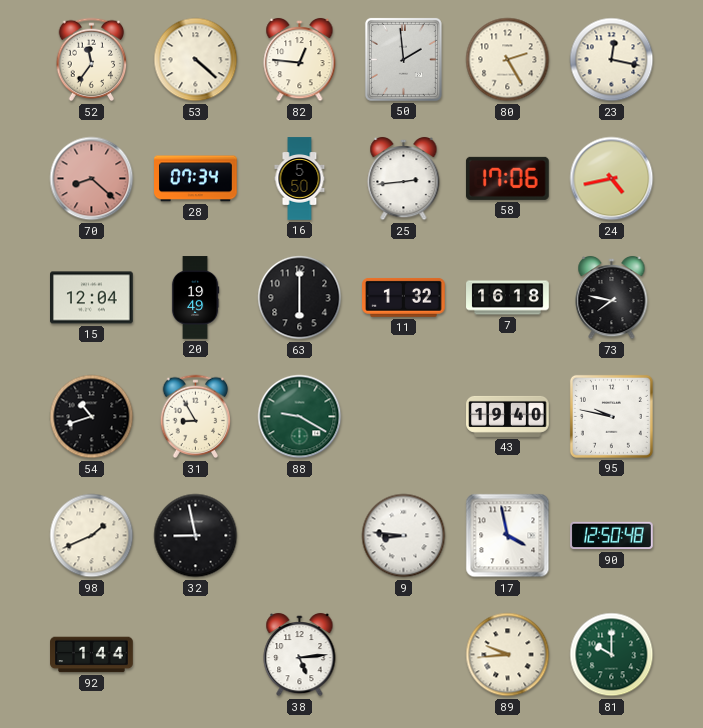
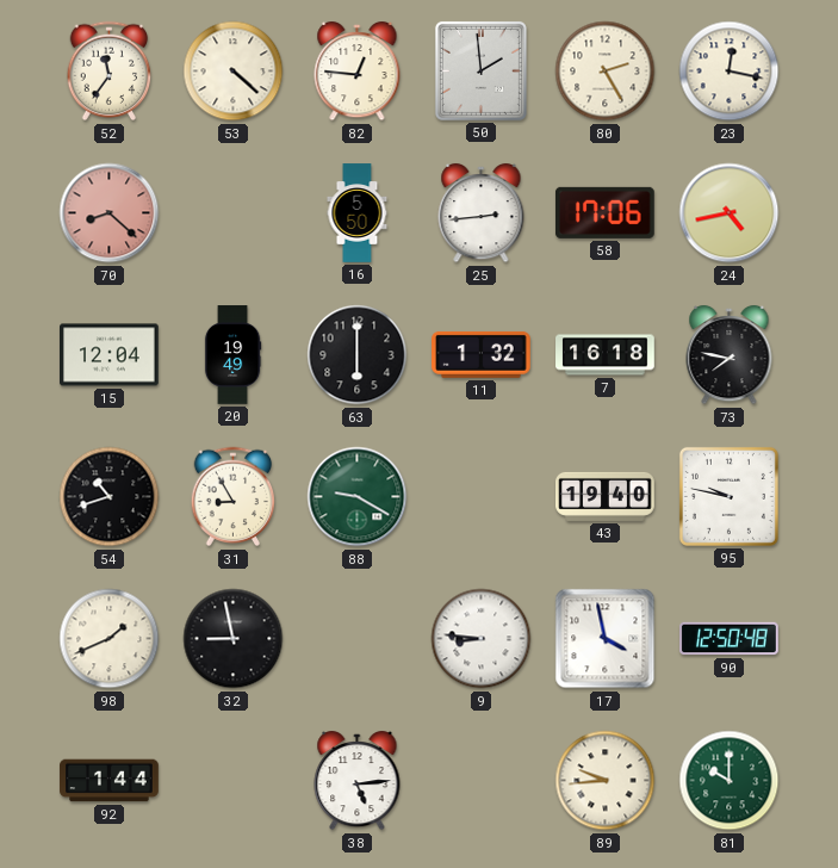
28: 07:34 -> none (196, 179)
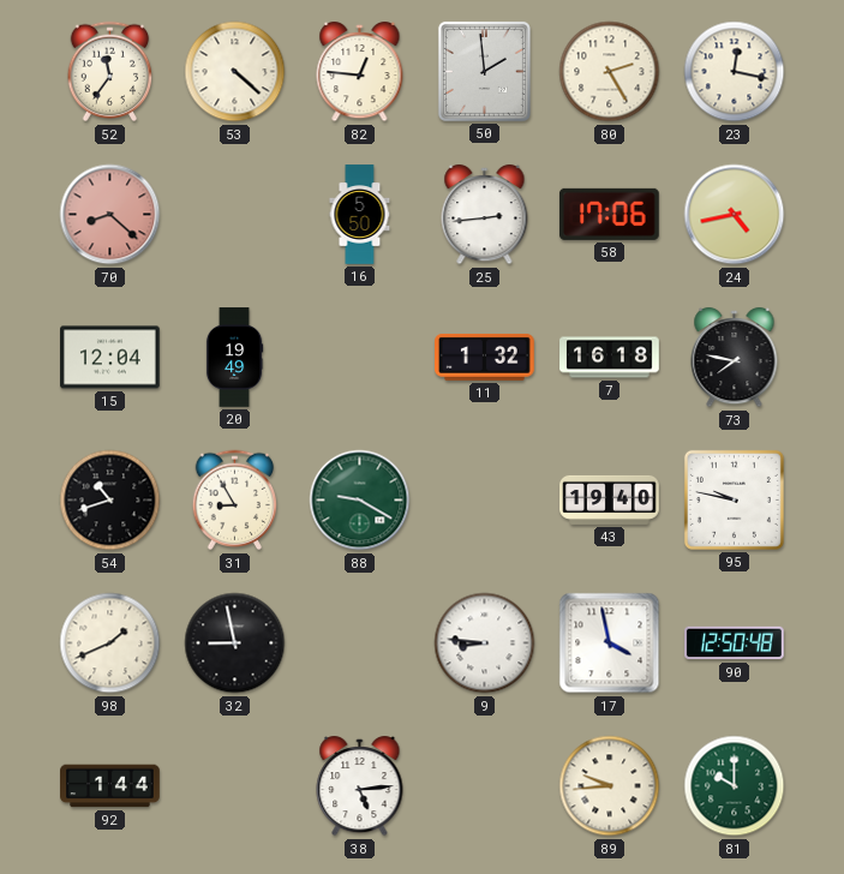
63: 6:00 -> none (358, 355)
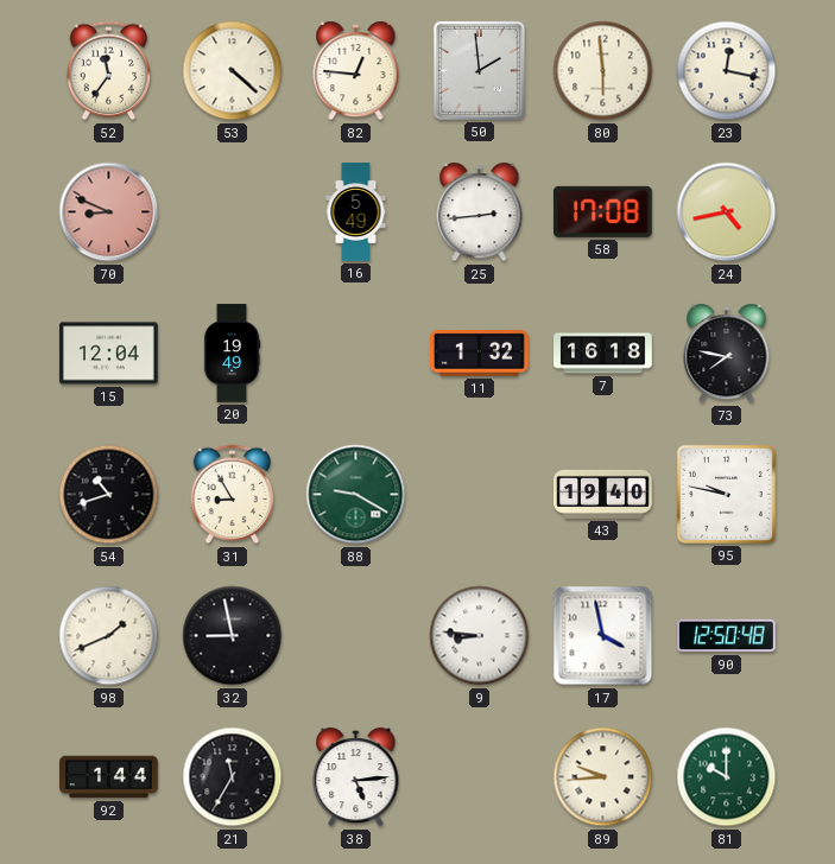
80: 2:25 -> 5:59 (603, 71)
70: 8:22 -> 8:49 (109, 212)
16: 5:50 -> 5:49 (356, 212)
58: 17:06 -> 17:08 (602, 211)
21: none -> 11:35 (233, 777)
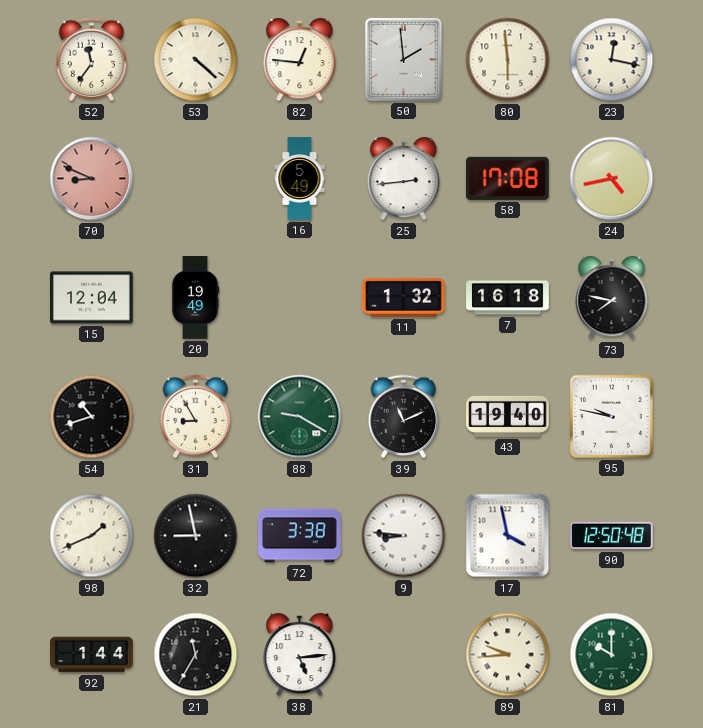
39: none -> 11:11 (404, 417)
72: none -> 3:38 (300, 536)
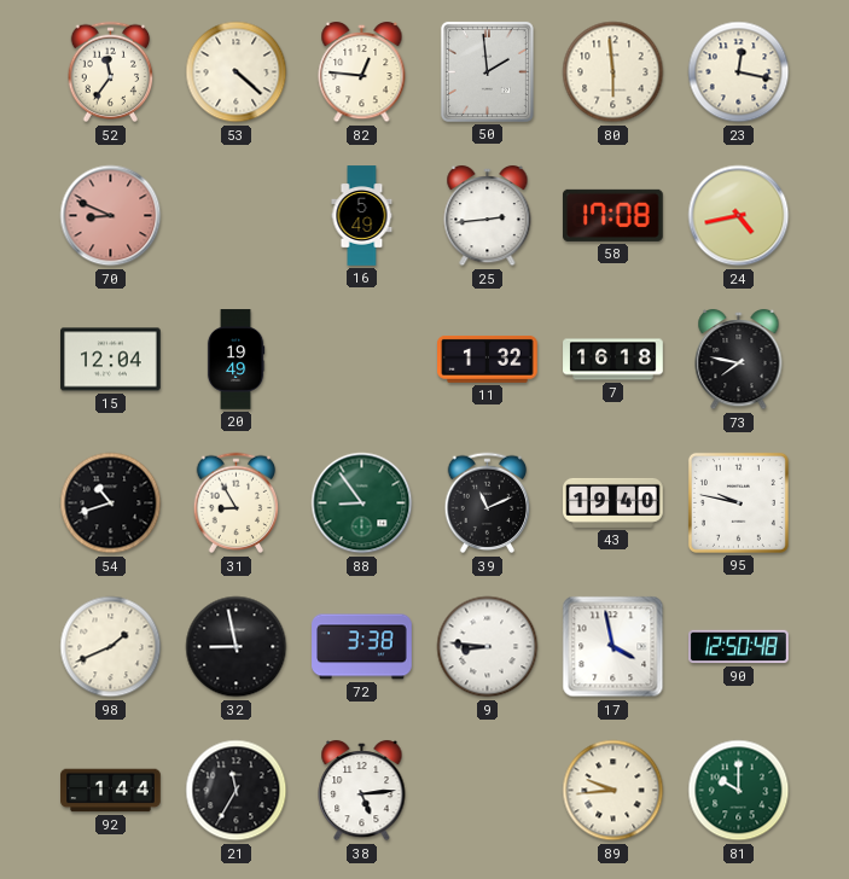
88: 9:20 -> 8:54 (362, 503)
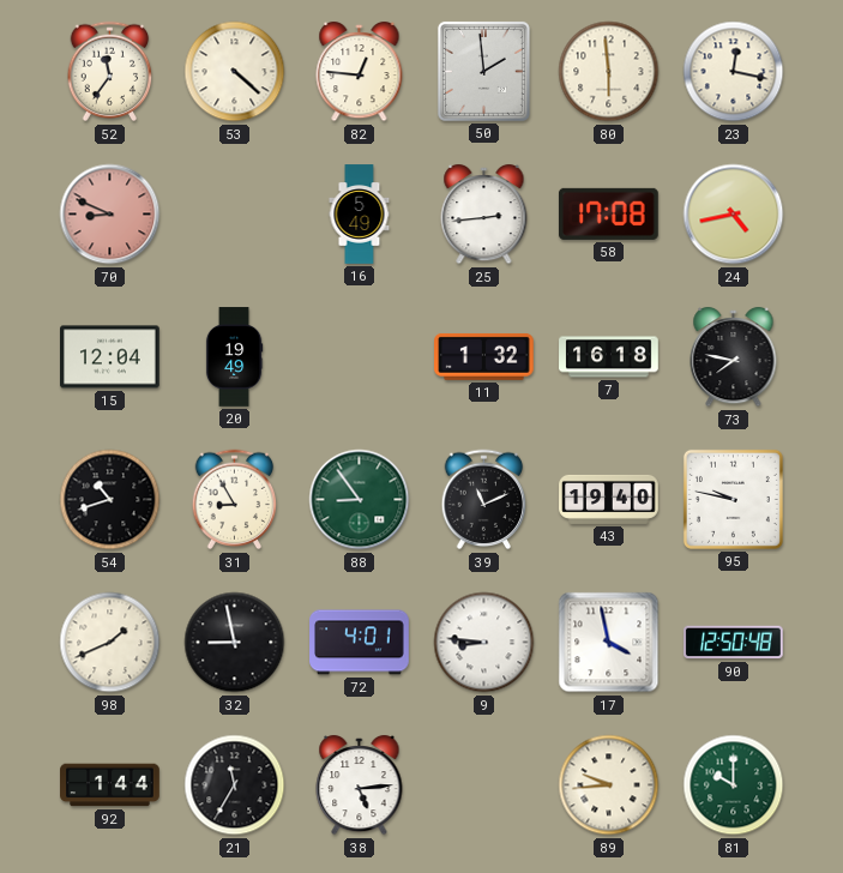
72: 3:38 -> 4:01 (360, 643)
